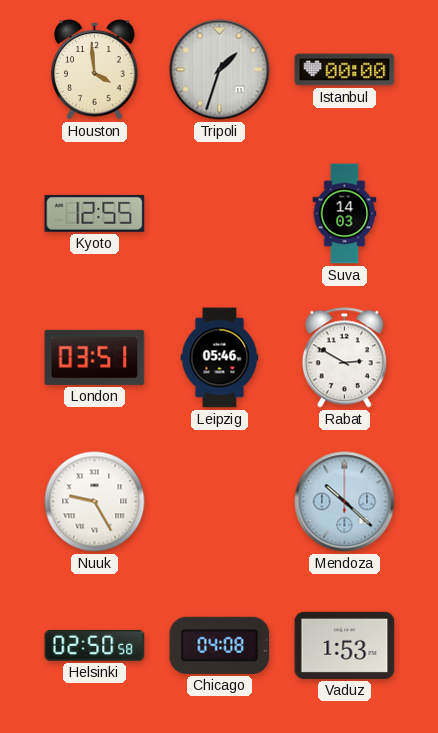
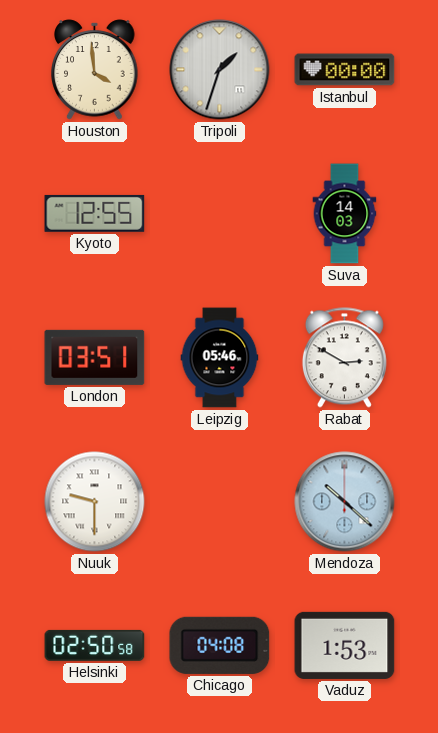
Nuuk: 9:25 -> 9:30 (95, 502)
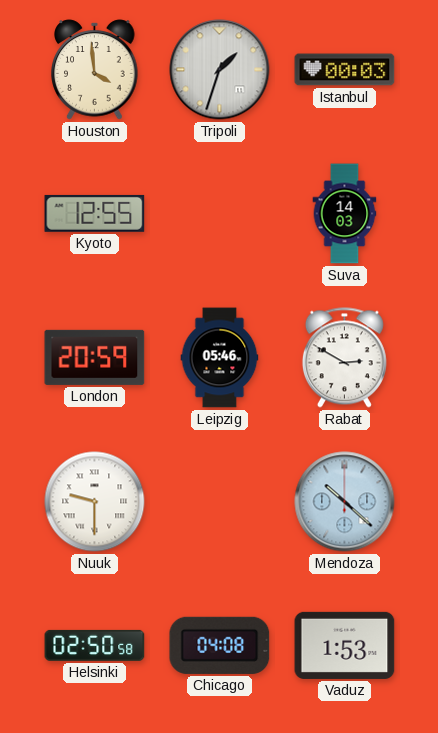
Istanbul: 00:00 -> 00:03 (345, 70)
London: 03:51 -> 20:59 (95, 357)
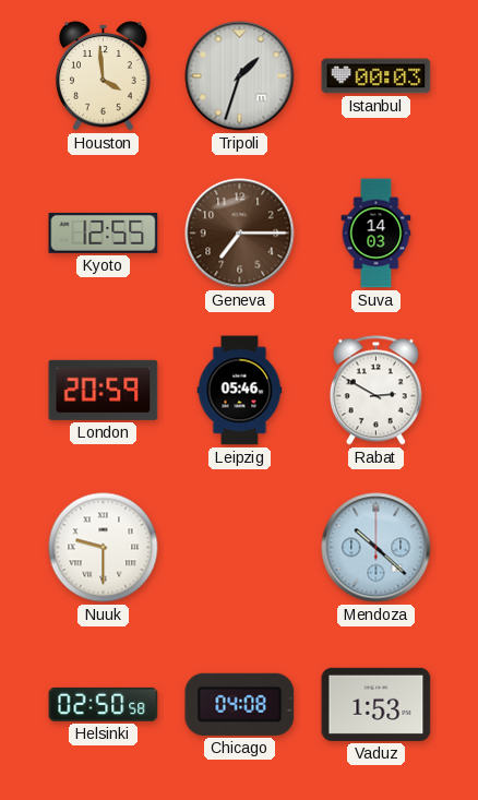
Geneva: none -> 7:15 (240, 234)
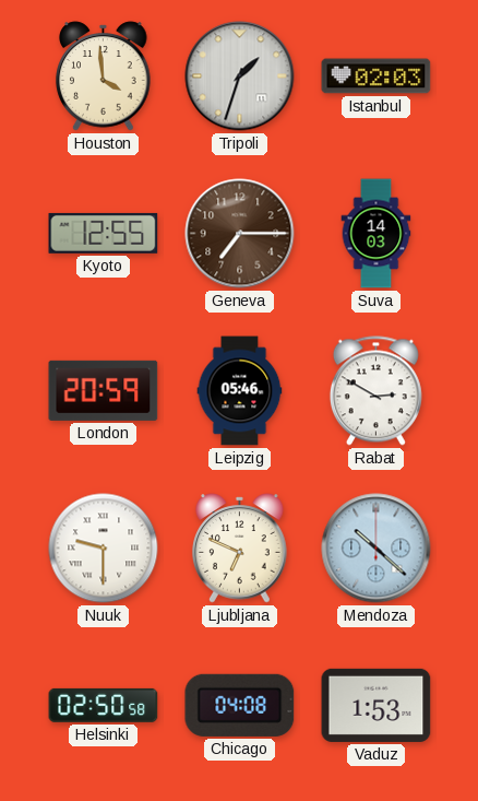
Istanbul: 00:03 -> 02:03 (377, 76)
Ljubljana: none -> 6:49 (240, 549)
